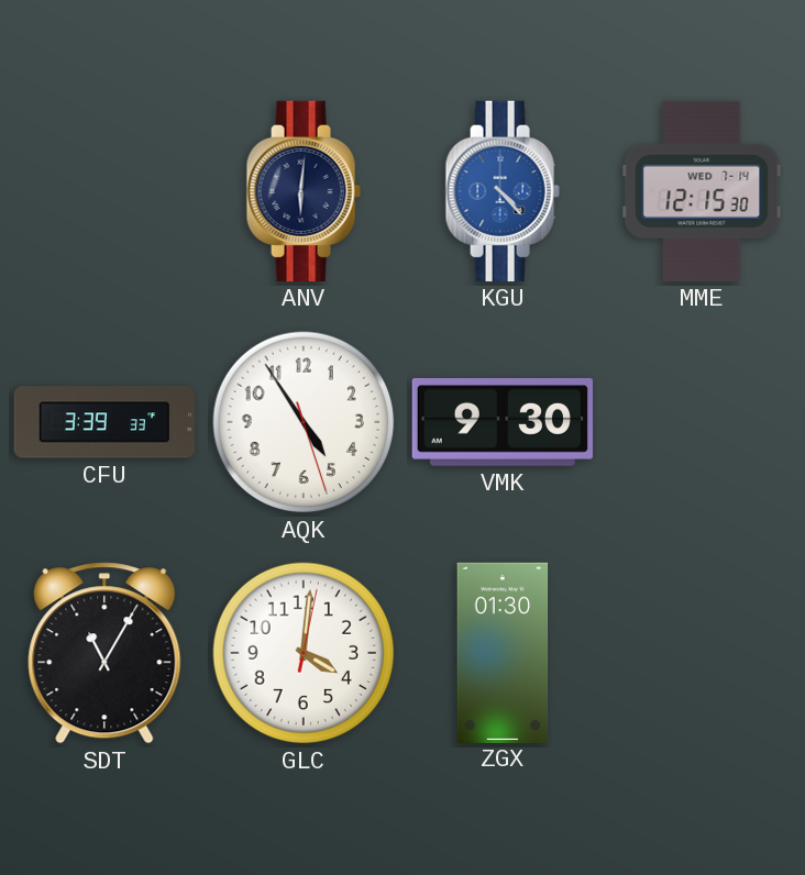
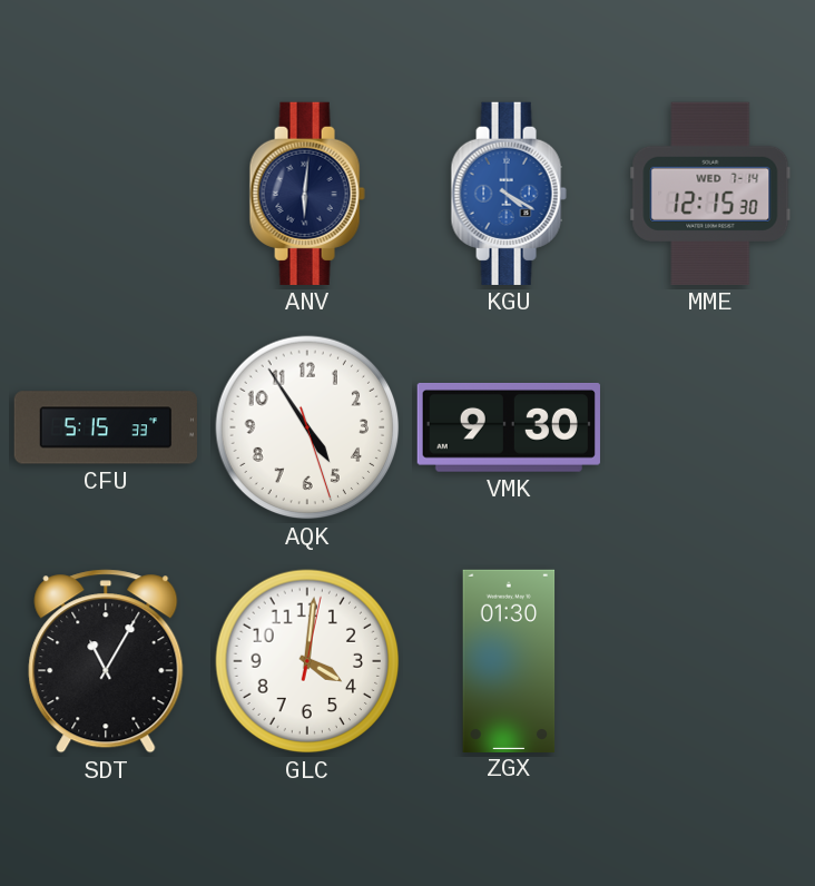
KGU: 4:23 -> 4:20 (509, 194)
CFU: 3:39 -> 5:15 (106, 427)
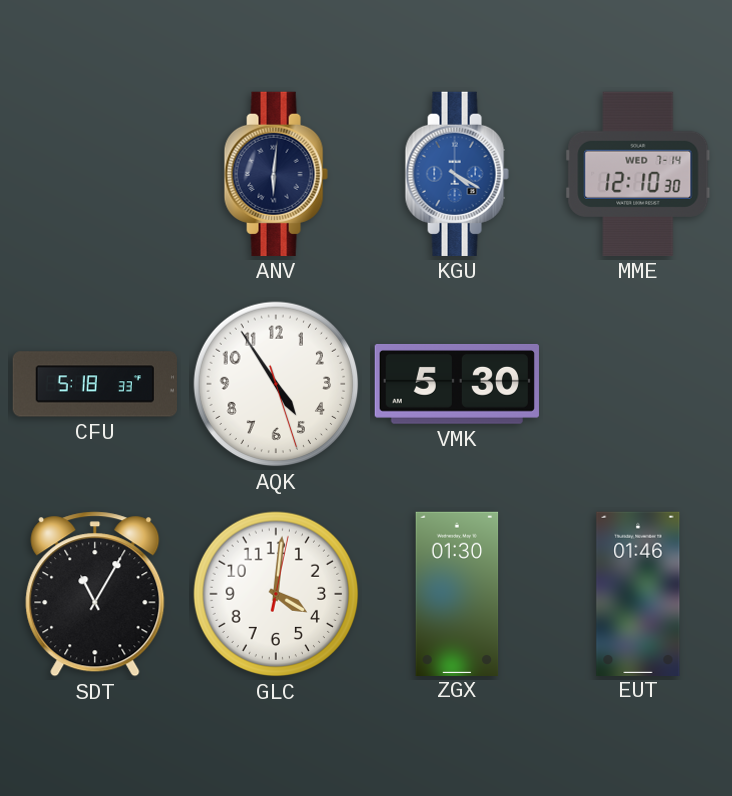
MME: 12:15 -> 12:10 (638, 174)
CFU: 5:15 -> 5:18 (95, 384)
VMK: 9:30 -> 5:30 (457, 384)
EUT: none -> 01:46 (638, 593)
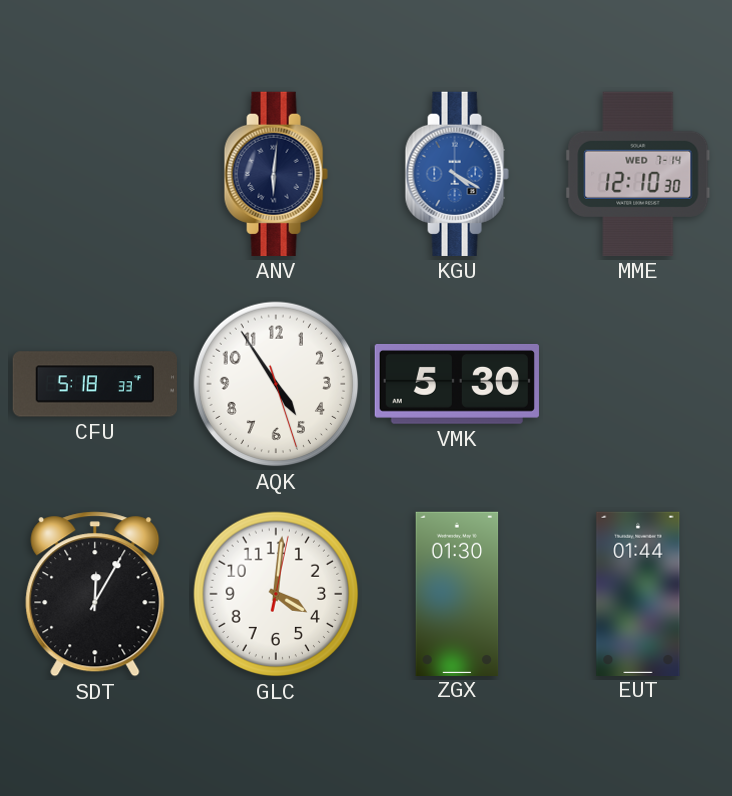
SDT: 11:05 -> 12:05 (95, 594)
EUT: 01:46 -> 01:44 (638, 593)
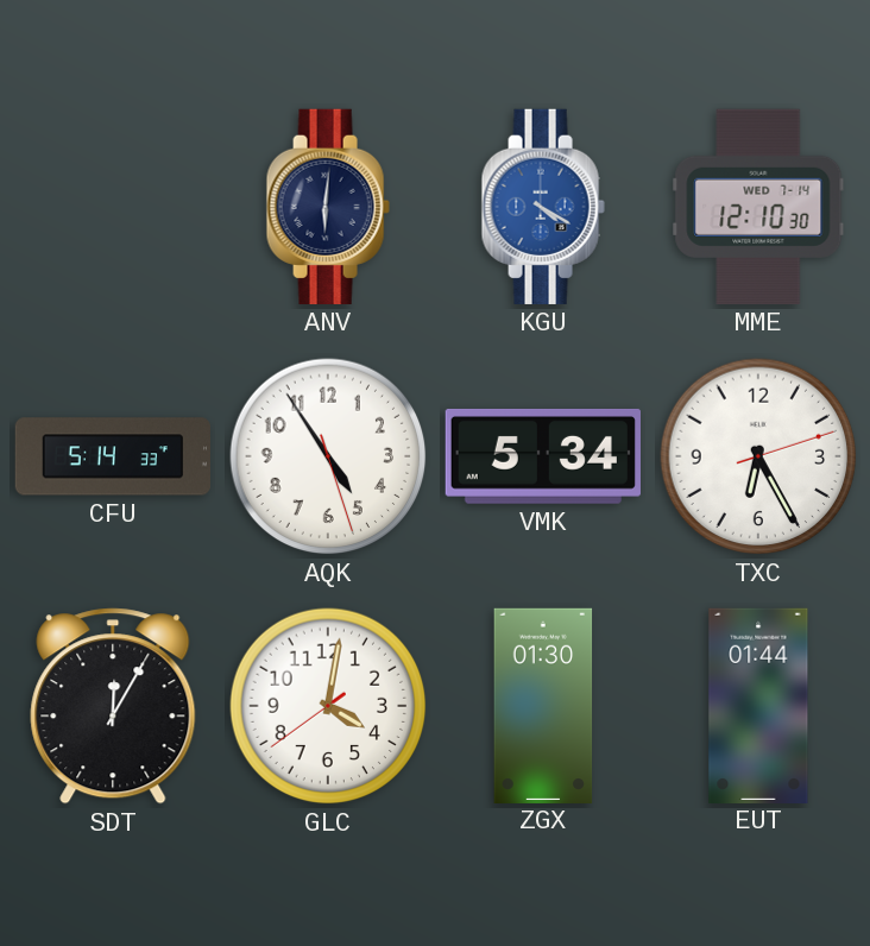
CFU: 5:18 -> 5:14 (113, 456)
VMK: 5:30 -> 5:34 (543, 456)
TXC: none -> 6:25 (758, 456)
GLC: 4:01:02 -> 4:01:39 (328, 706)
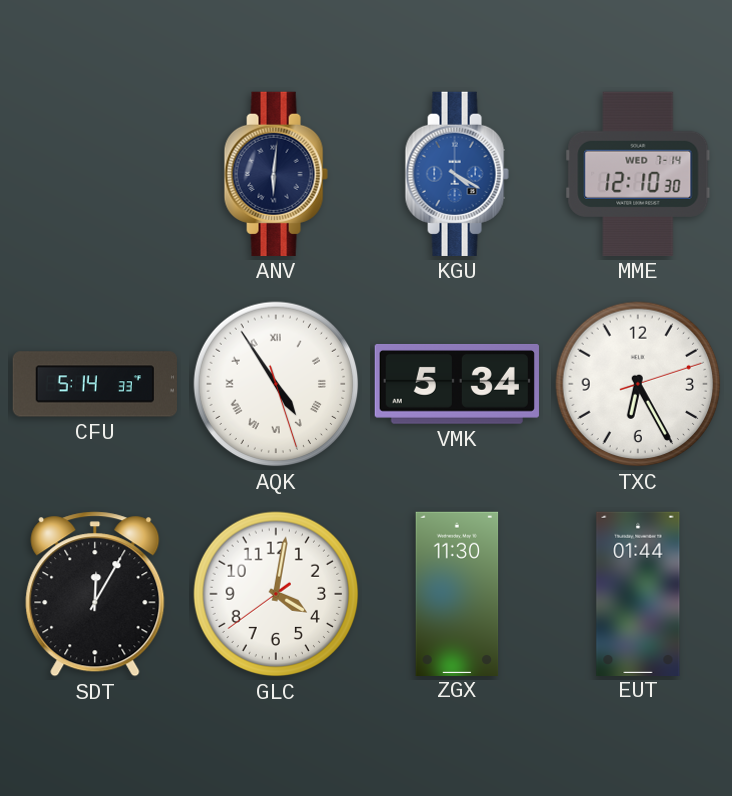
AQK numerals: Arabic -> Roman (276, 384)
ZGX: 01:30 -> 11:30 (457, 593)
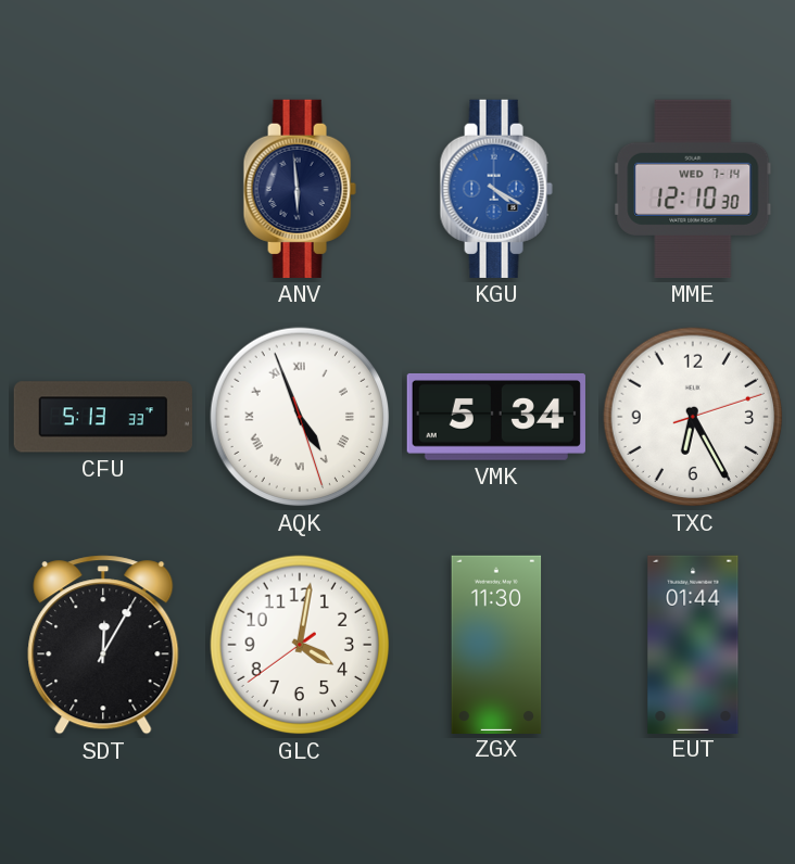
ANV: 6:01 -> 5:59 (300, 189)
CFU: 5:14 -> 5:13 (103, 417)
AQK: 4:54 -> 4:56 (300, 417)
